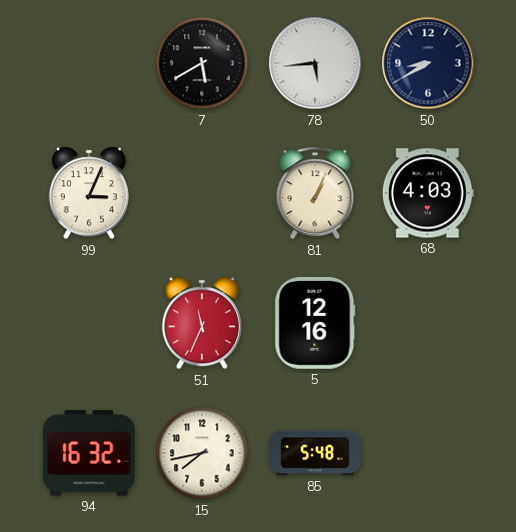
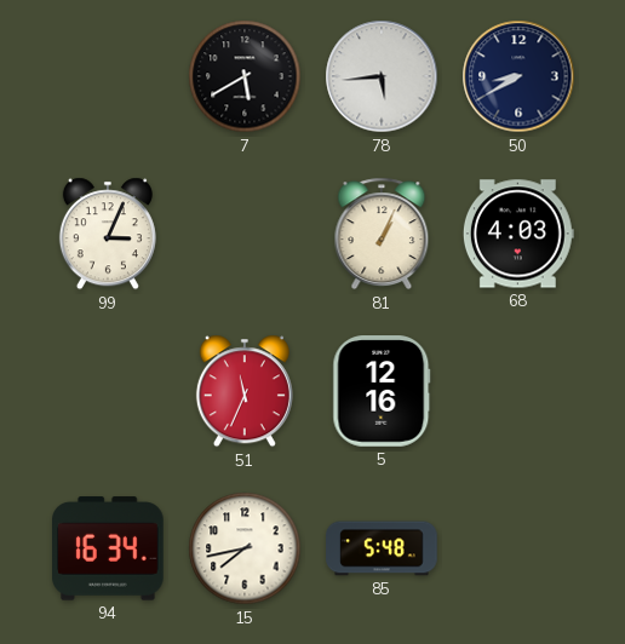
94: 16:32 -> 16:34 (109, 548)
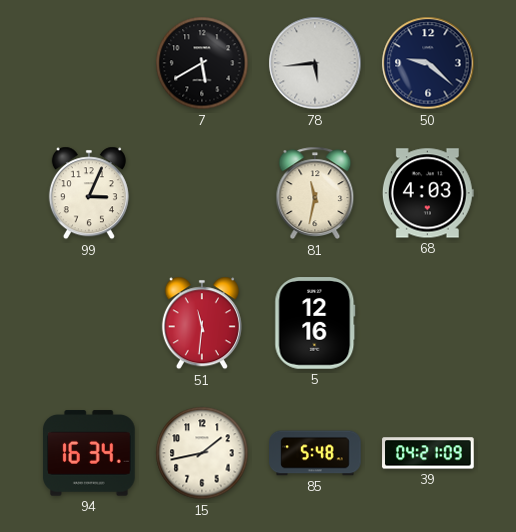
50: 8:40 -> 9:22 (428, 63)
81: 1:04 -> 11:32 (315, 193)
51: 11:34 -> 11:31 (202, 323)
15: 7:43 -> 1:43 (202, 453)
39: none -> 04:21 (428, 453)
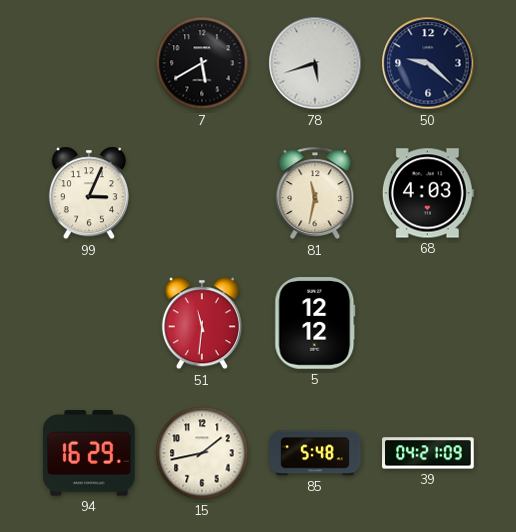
78: 5:44 -> 5:42 (315, 63)
5: 12:16 -> 12:12 (315, 323)
94: 16:34 -> 16:29 (90, 453)
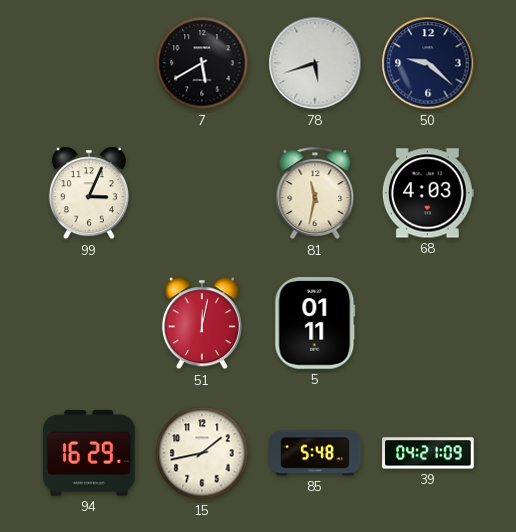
51: 11:31 -> 12:02 (202, 323)
5: 12:12 -> 01:11 (315, 323)
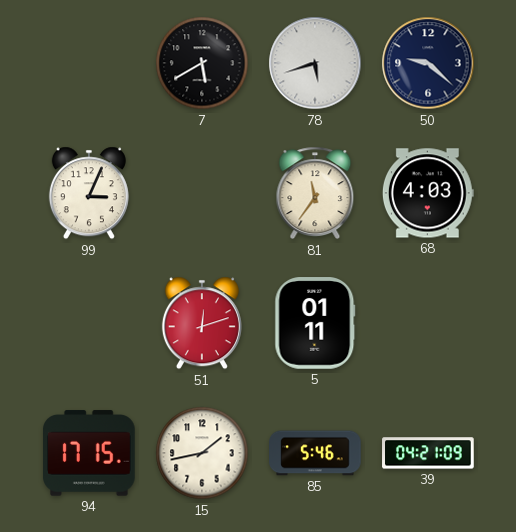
81: 11:32 -> 11:36 (315, 193)
51: 12:02 -> 12:12 (202, 323)
94: 16:29 -> 17:15 (90, 453)
85: 5:48 -> 5:46 (315, 453)
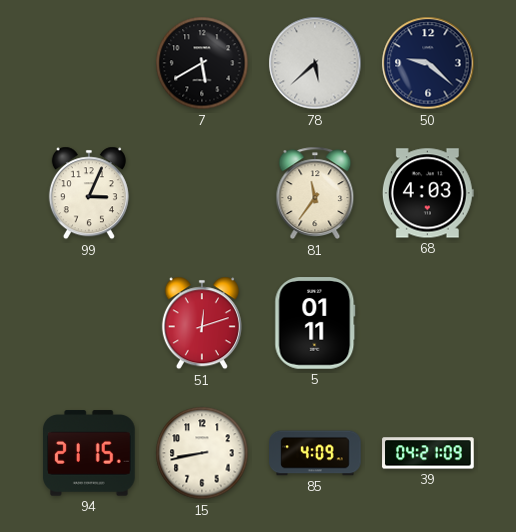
78: 5:42 -> 5:38 (315, 63)
94: 17:15 -> 21:15 (90, 453)
15: 1:43 -> 8:43 (202, 453)
85: 5:46 -> 4:09 (315, 453)
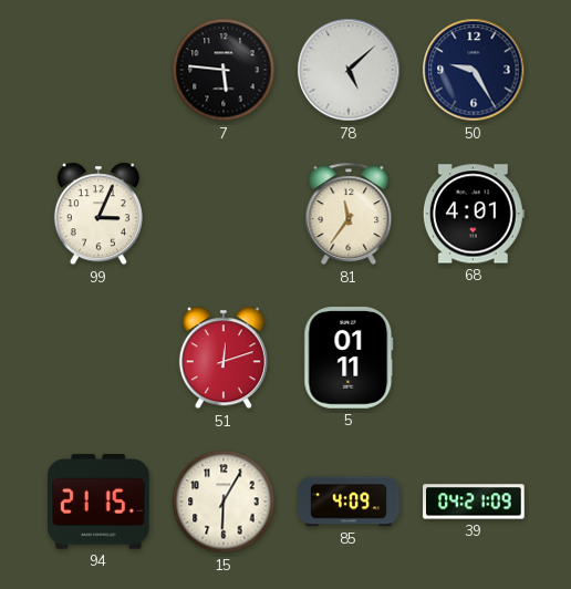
7: 5:40 -> 5:46 (224, 70)
78: 5:38 -> 5:08 (349, 70)
50: 9:22 -> 9:25 (474, 70)
68: 4:03 -> 4:01 (474, 214)
15: 8:43 -> 6:05 (224, 502)
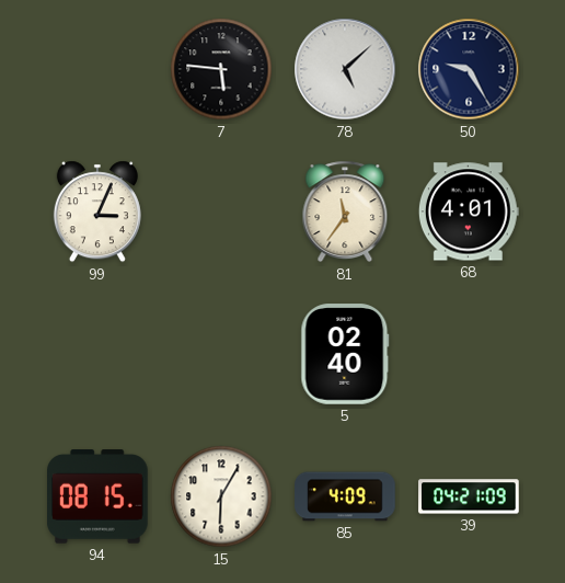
51: 12:12 -> none (224, 358)
5: 01:11 -> 02:40 (345, 354)
94: 21:15 -> 08:15 (99, 496)
